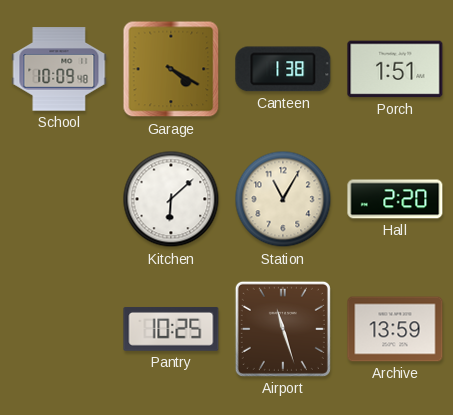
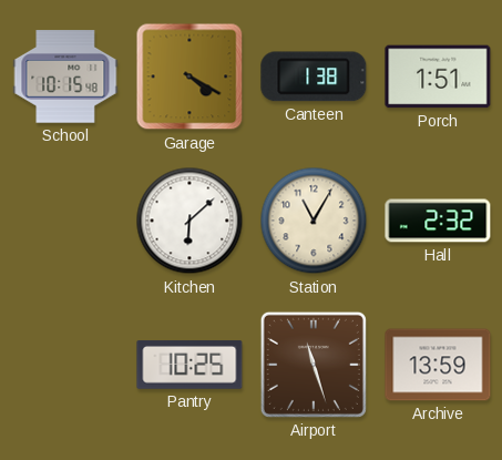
School: 10:09 -> 10:15 (65, 76)
Hall: 2:20 -> 2:32 (438, 221)
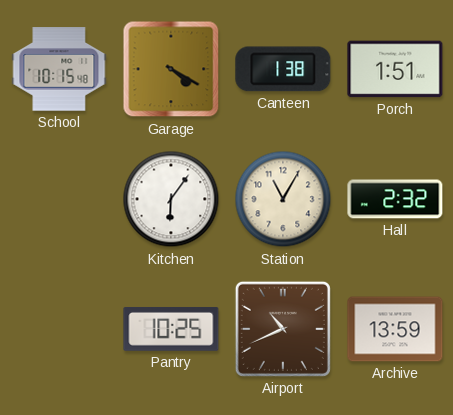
Kitchen: 6:08 -> 6:06 (171, 199)
Airport: 11:27 -> 10:41 (283, 329)
